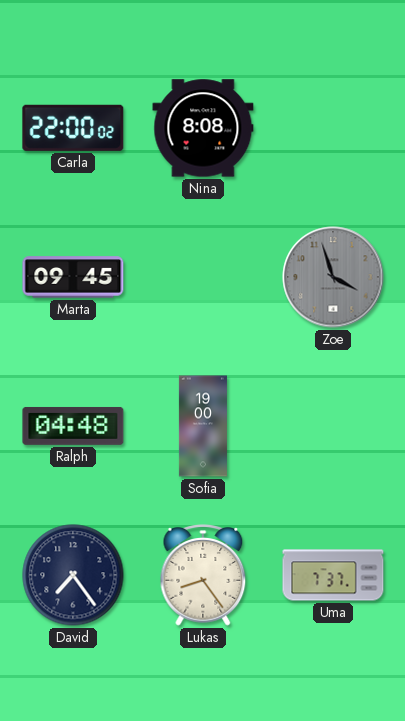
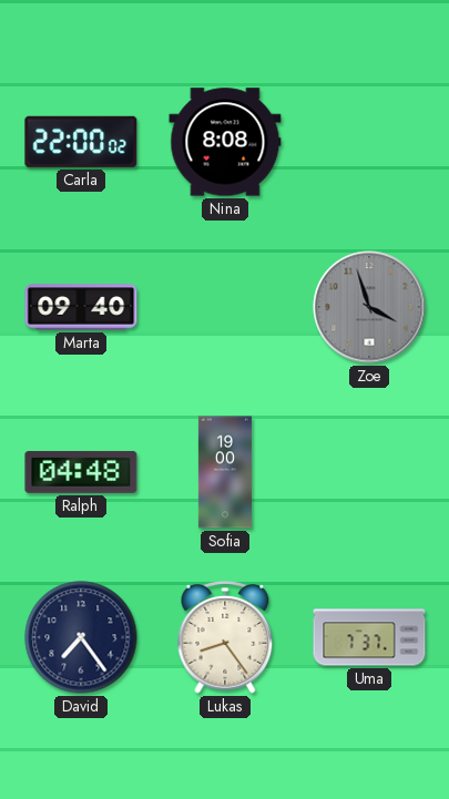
Marta: 09:45 -> 09:40 (81, 307)
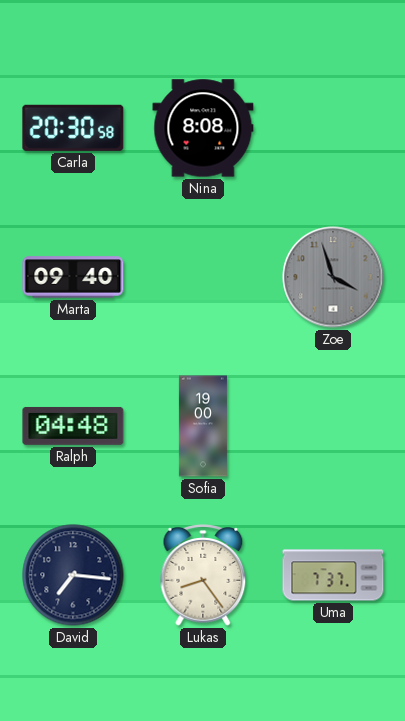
Carla: 22:00 -> 20:30 (73, 128)
David: 7:24 -> 7:16 (73, 575)
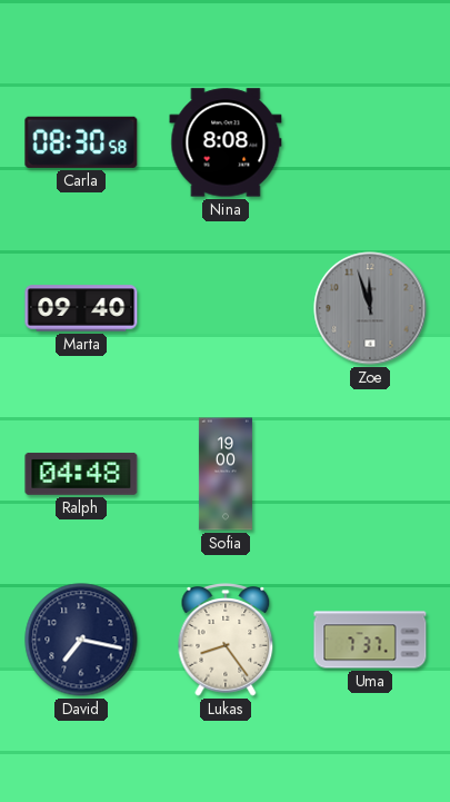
Carla: 20:30 -> 08:30 (81, 142)
Zoe: 3:57 -> 11:57 (370, 308)
David: 7:16 -> 7:17 (81, 640)
